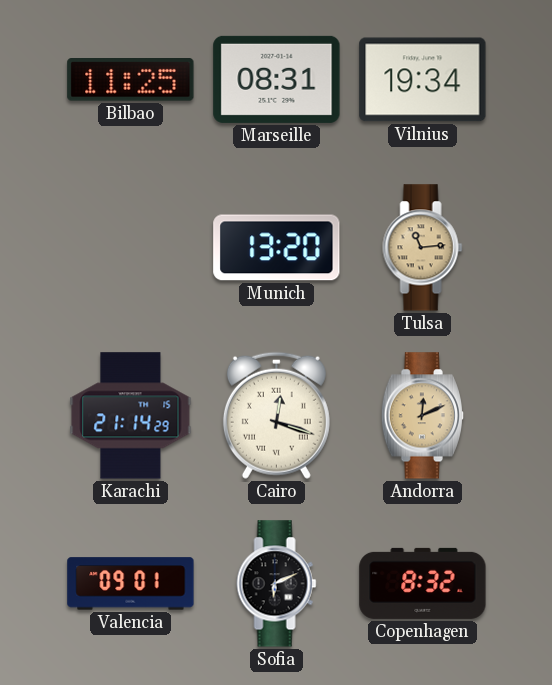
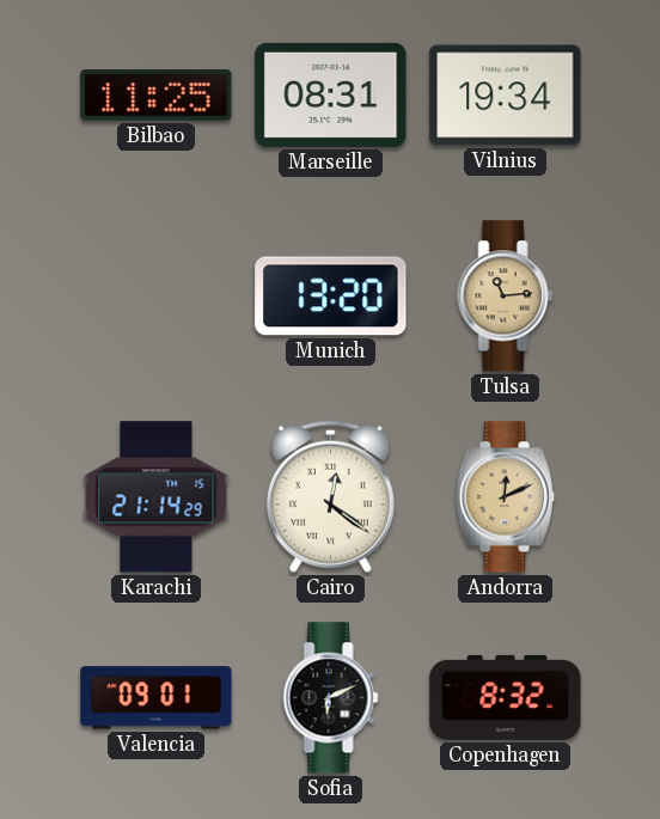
Cairo: 12:18 -> 12:21 (330, 496)
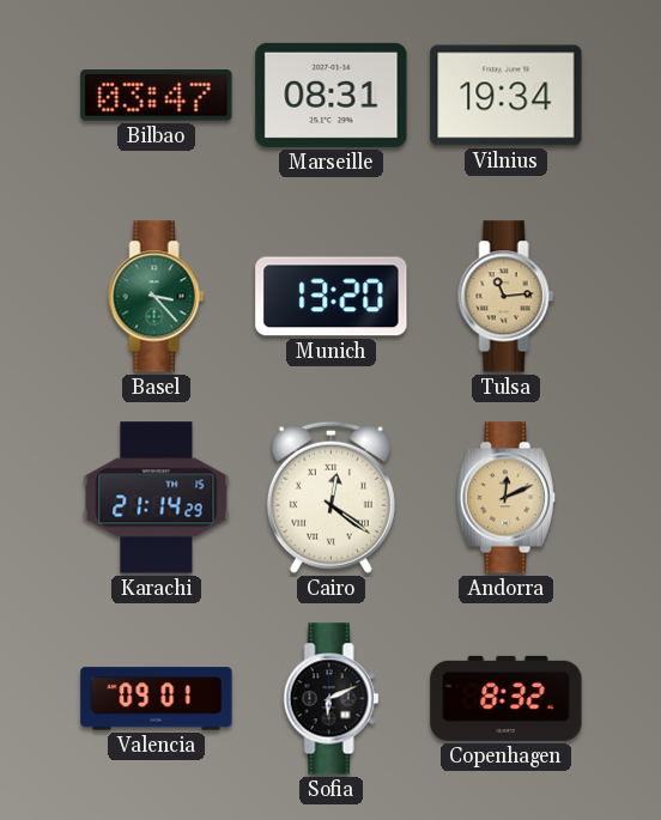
Bilbao: 11:25 -> 03:47 (157, 96)
Basel: none -> 3:23 (157, 297)
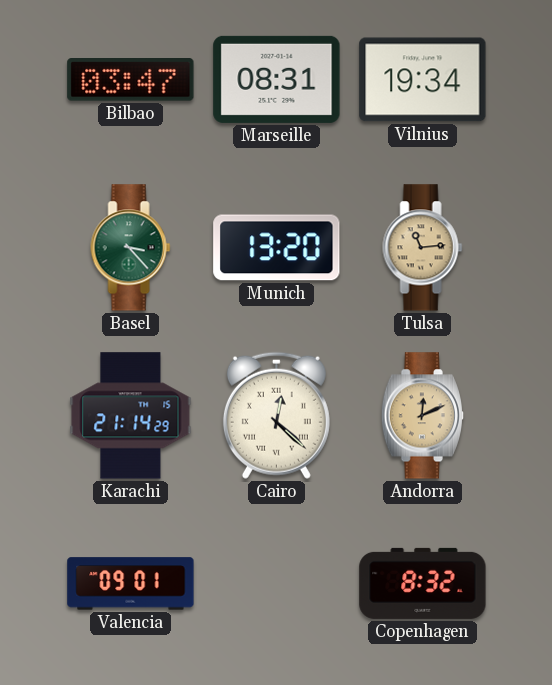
Cairo: 12:21 -> 12:22 (276, 415)
Sofia: 6:11 -> none (332, 699)
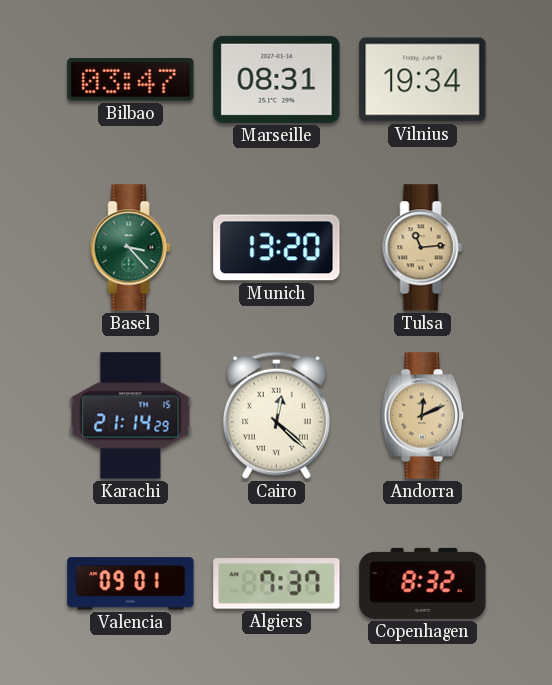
Algiers: none -> 7:37 (277, 584)
